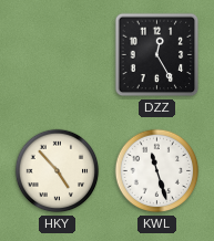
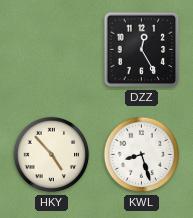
KWL: 11:27 -> 8:27 (142, 155)
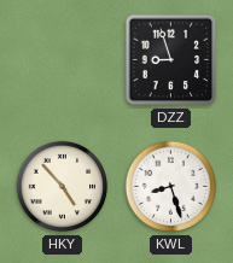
DZZ: 12:25 -> 8:57 (171, 60)
